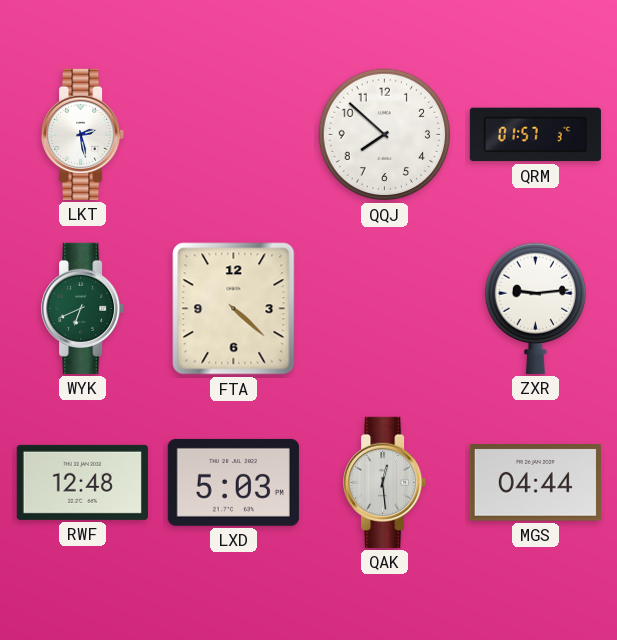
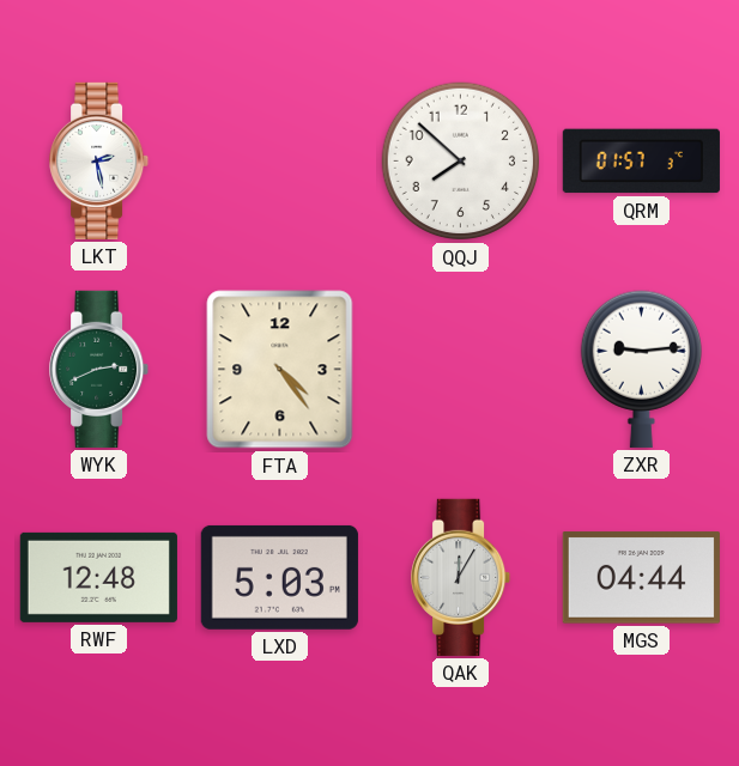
WYK: 6:41 -> 2:41 (99, 369)
FTA: 4:22 -> 4:24 (280, 370)
QAK: 12:29 -> 12:05 (461, 577)
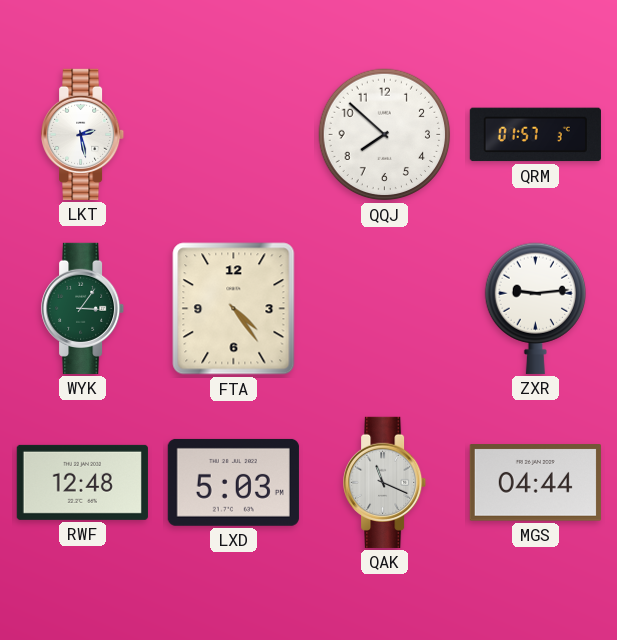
WYK: 2:41 -> 3:06 (83, 308)
QAK: 12:05 -> 11:19 (385, 482)
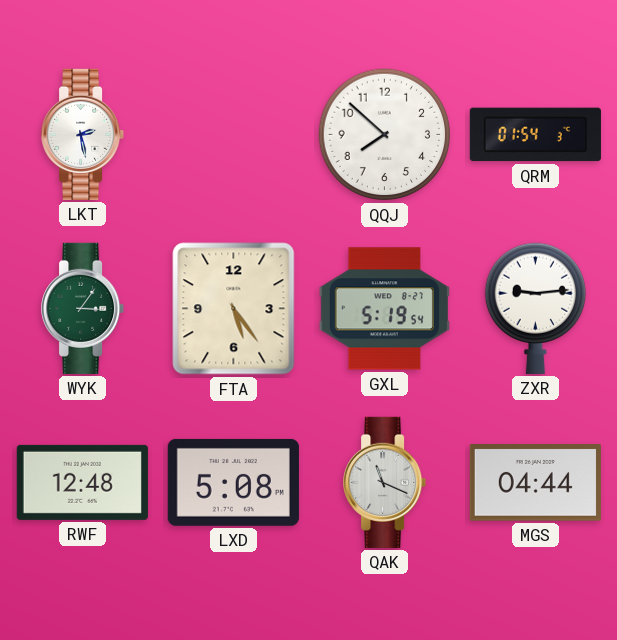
QRM: 01:57 -> 01:54 (535, 135)
FTA: 4:24 -> 5:24 (234, 309)
GXL: none -> 5:19 (384, 309)
LXD: 5:03 -> 5:08 (233, 482)
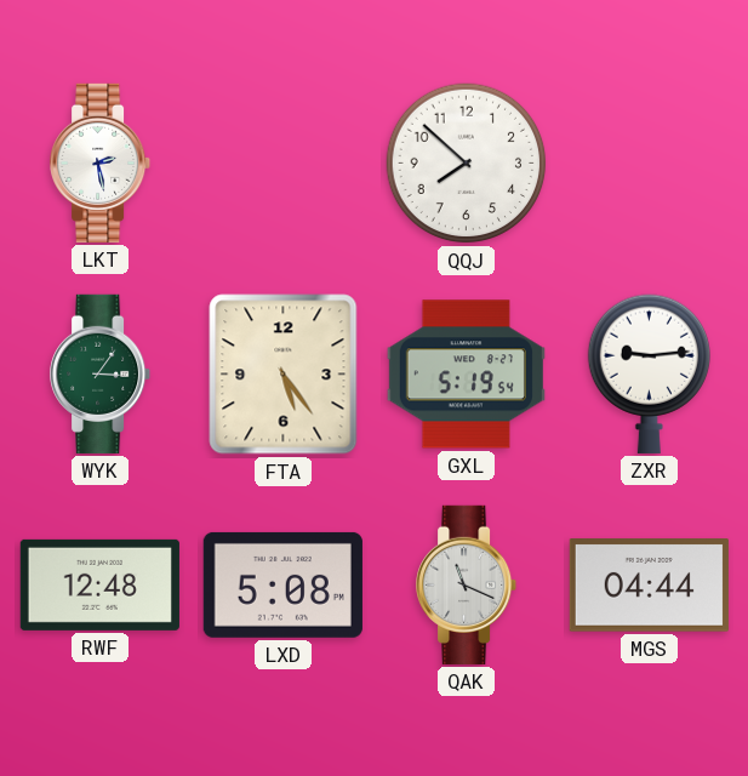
QRM: 01:54 -> none (535, 135)
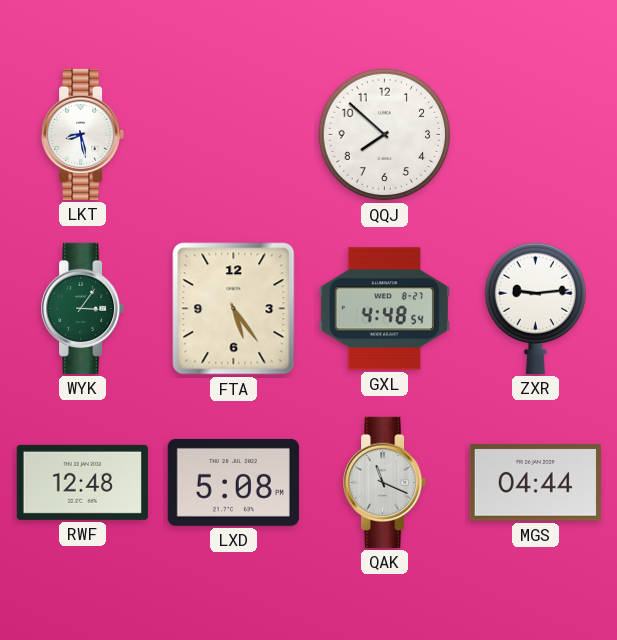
LKT: 2:28 -> 8:28 (83, 134)
GXL: 5:19 -> 4:48 (384, 309)
